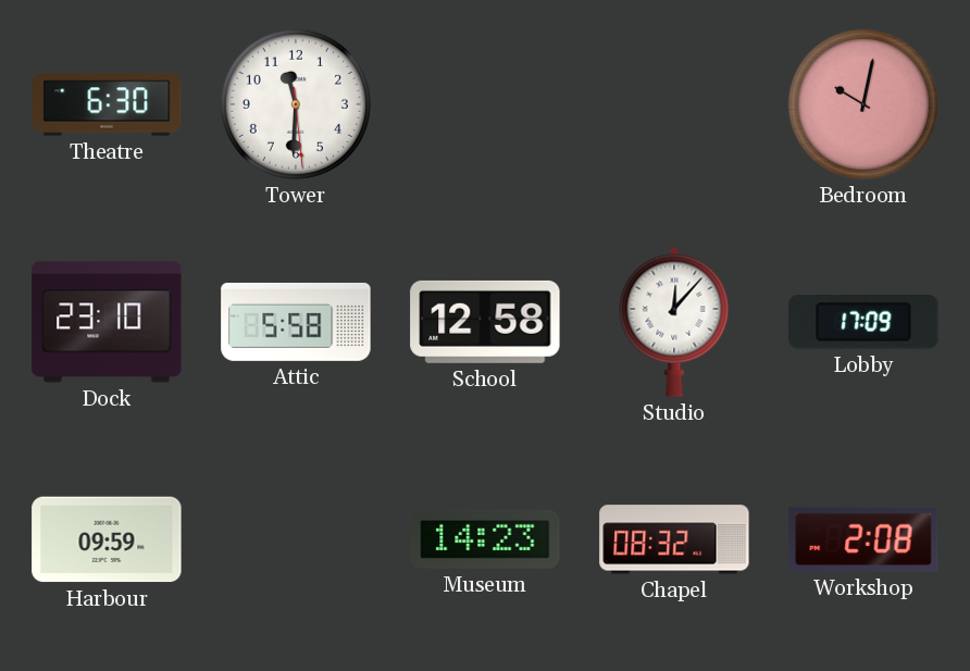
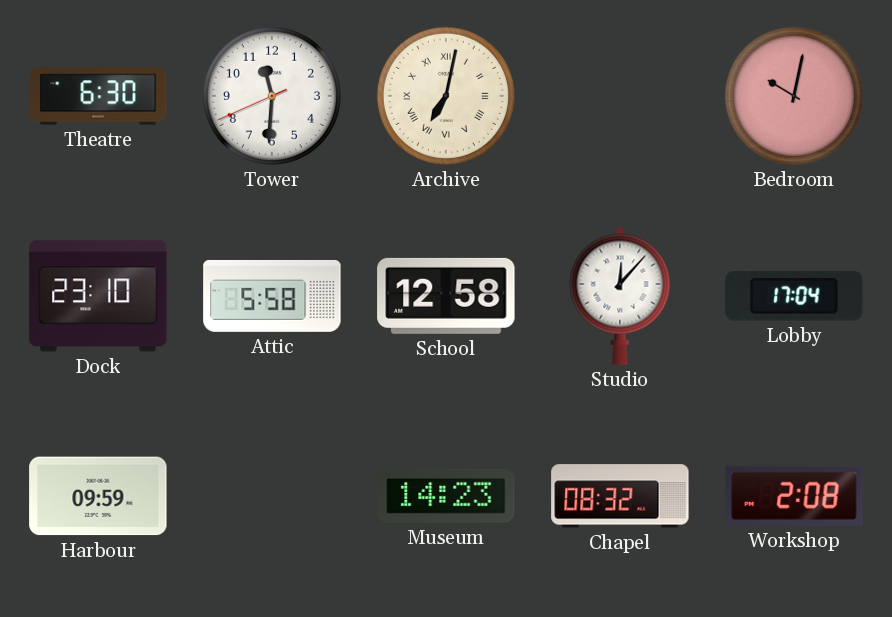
Tower: 11:30:29 -> 11:30:41 (272, 96)
Archive: none -> 7:02 (446, 96)
Lobby: 17:09 -> 17:04 (794, 297)
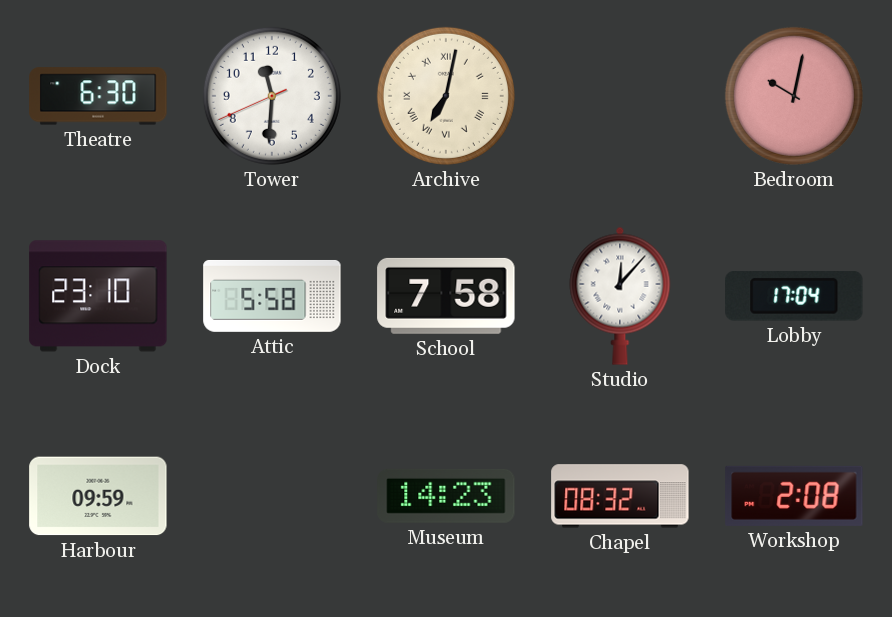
School: 12:58 -> 7:58 (446, 296)
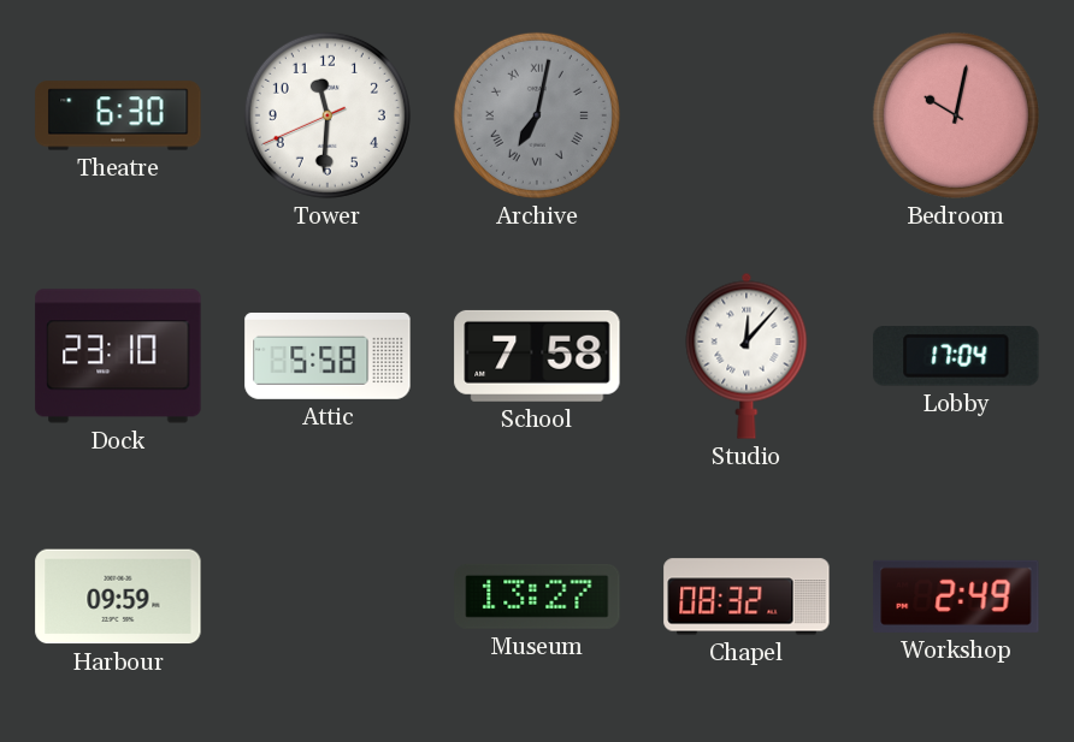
Archive dial: cream -> grey (537, 115)
Museum: 14:23 -> 13:27 (537, 596)
Workshop: 2:08 -> 2:49 (956, 596)
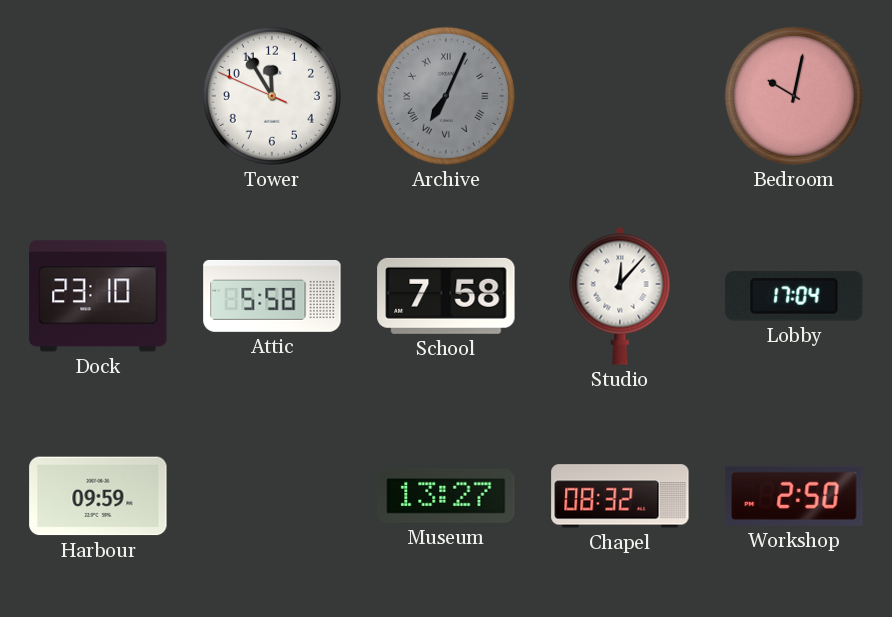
Theatre: 6:30 -> none (118, 115)
Tower: 11:30 -> 11:54 (272, 96)
Archive: 7:02 -> 7:04 (446, 96)
Workshop: 2:49 -> 2:50 (794, 496)
